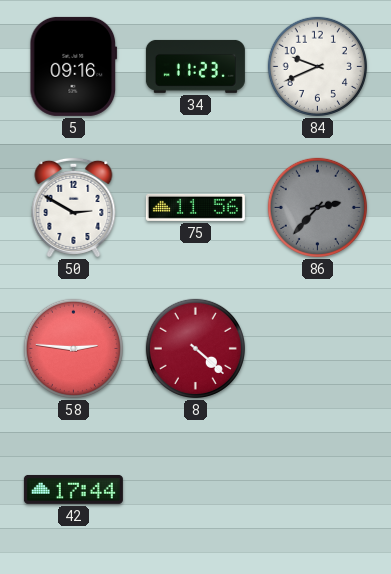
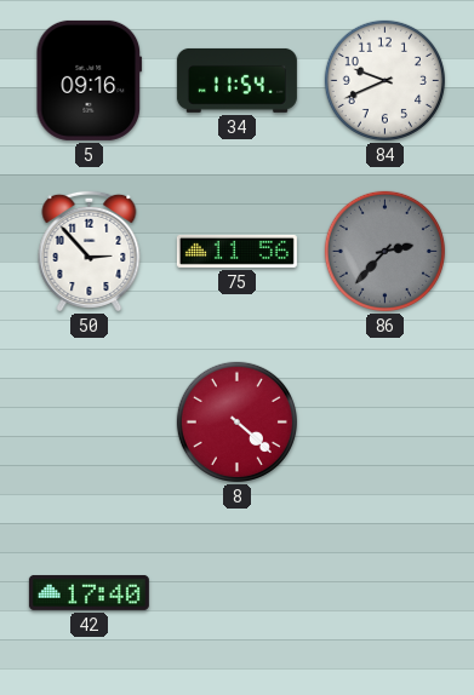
34: 11:23 -> 11:54 (236, 80)
50: 2:50 -> 2:53 (90, 251)
58: 2:46 -> none (73, 348)
42: 17:44 -> 17:40 (88, 592)
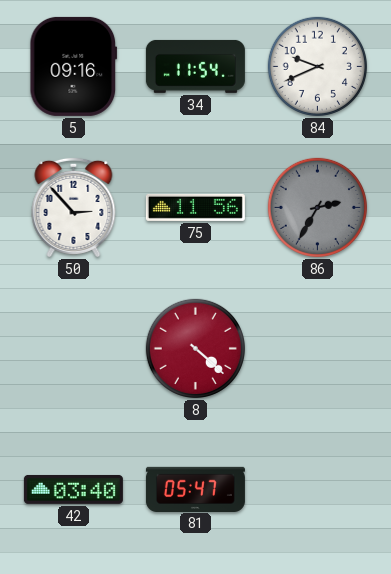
86: 2:37 -> 2:35 (317, 207)
42: 17:40 -> 03:40 (73, 489)
81: none -> 05:47 (195, 489)
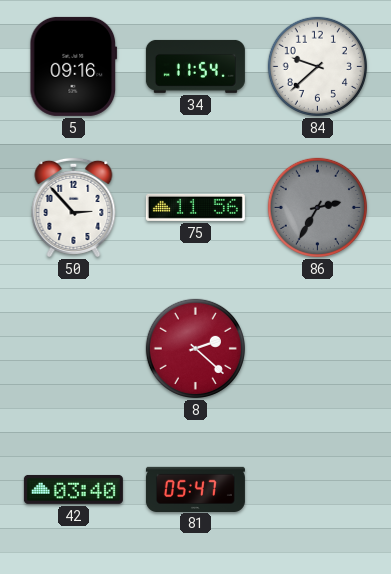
84: 9:41 -> 9:38 (317, 66)
8: 4:22 -> 2:22 (195, 348)
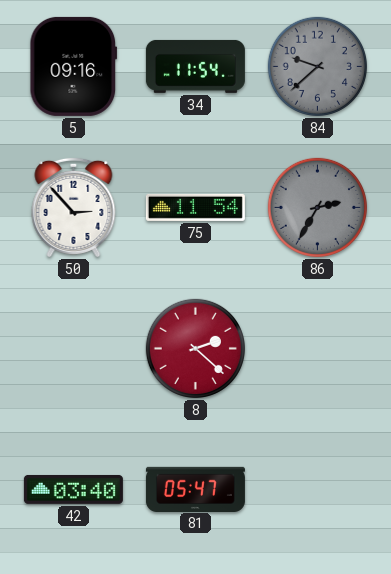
84 dial: white -> grey (317, 66)
75: 11:56 -> 11:54 (195, 207)
